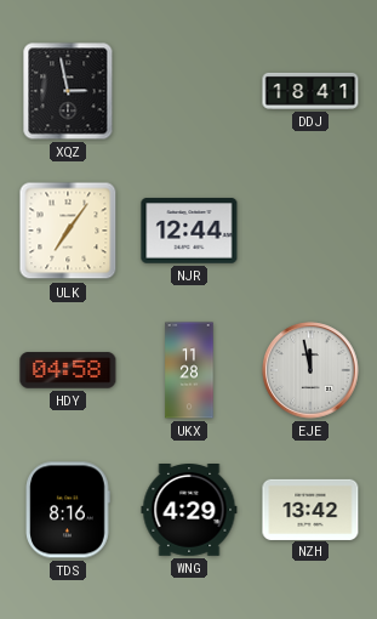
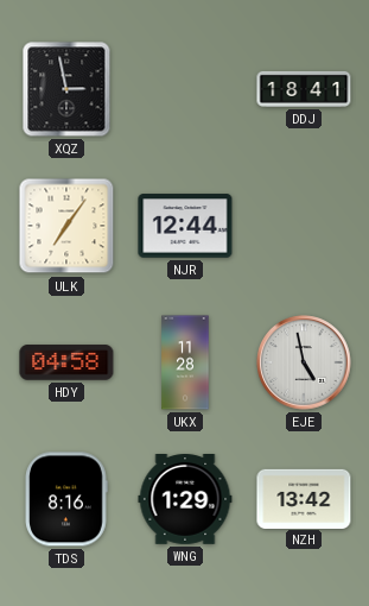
EJE: 11:58 -> 4:58 (304, 362)
WNG: 4:29 -> 1:29 (185, 500)
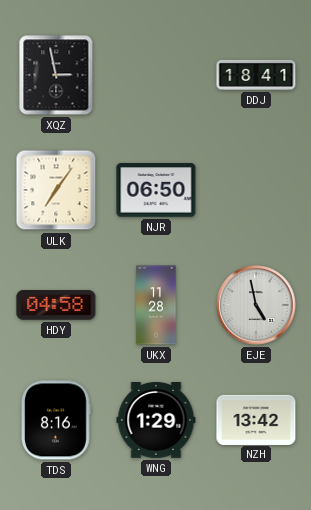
NJR: 12:44 -> 06:50 (156, 190)
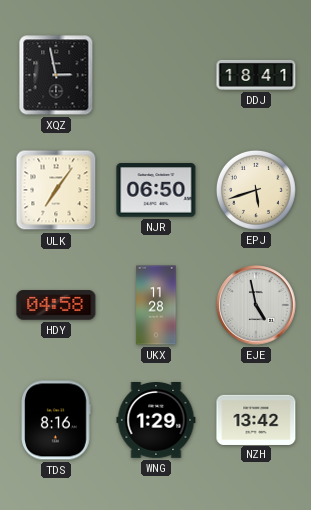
EPJ: none -> 5:42 (256, 190)
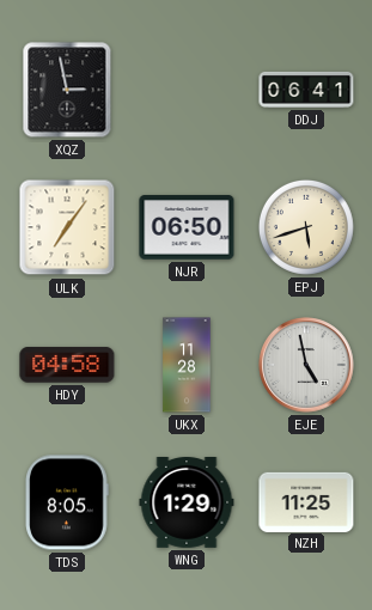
DDJ: 18:41 -> 06:41 (306, 90)
TDS: 8:16 -> 8:05 (67, 502)
NZH: 13:42 -> 11:25 (306, 501)
